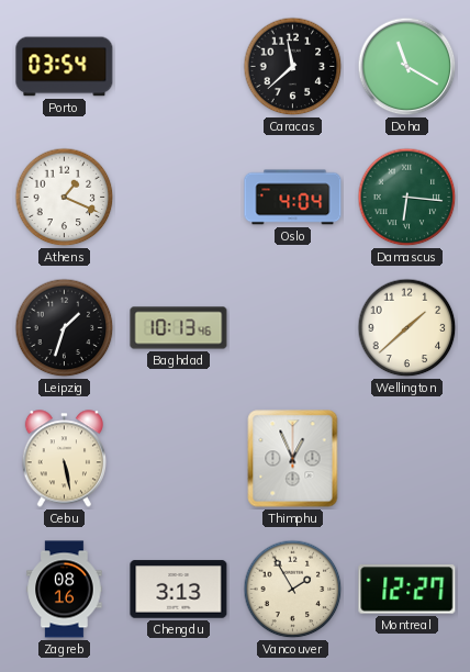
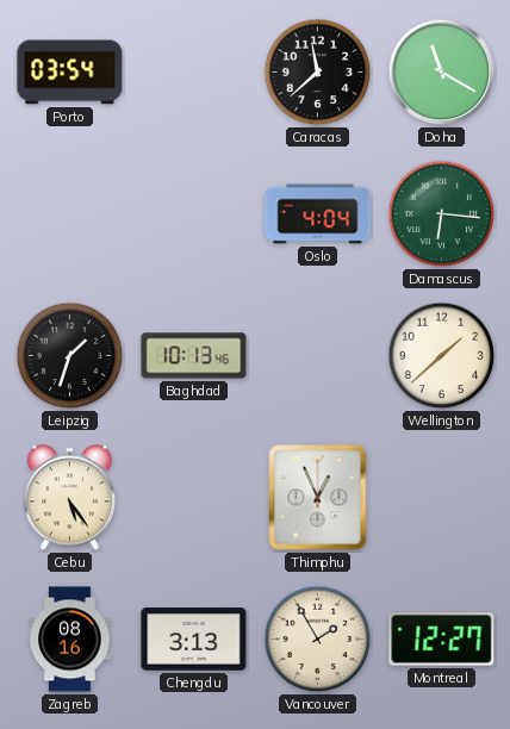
Athens: 1:19 -> none (65, 198)
Cebu: 5:28 -> 5:24 (69, 498)
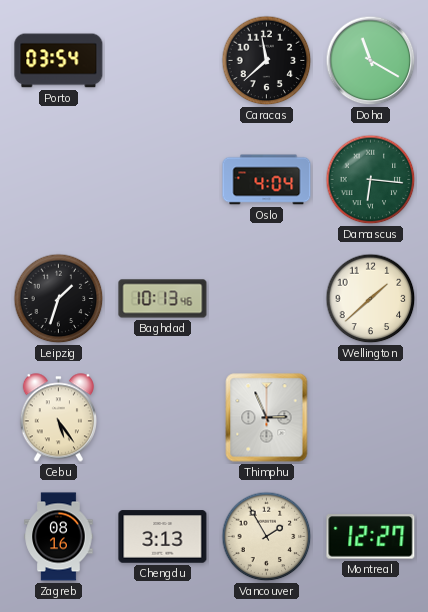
Thimphu: 12:56 -> 2:56 (267, 418)
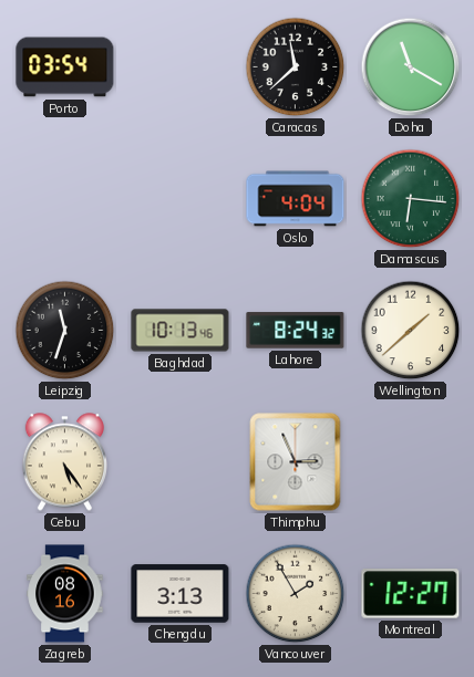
Leipzig: 1:33 -> 11:33 (65, 331)
Lahore: none -> 8:24 (296, 331)
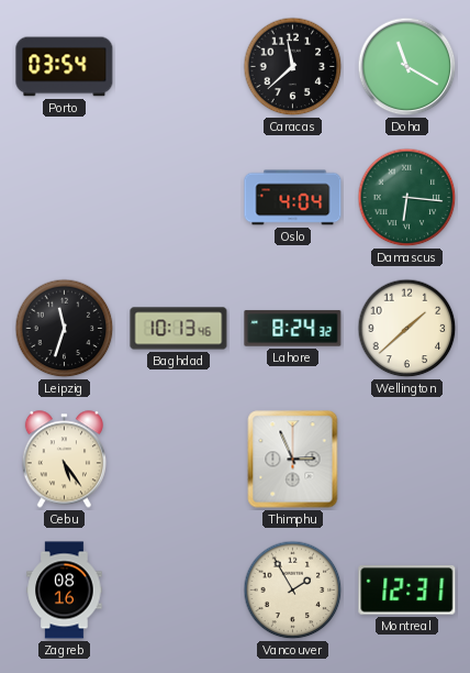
Chengdu: 3:13 -> none (181, 594)
Montreal: 12:27 -> 12:31 (407, 591)
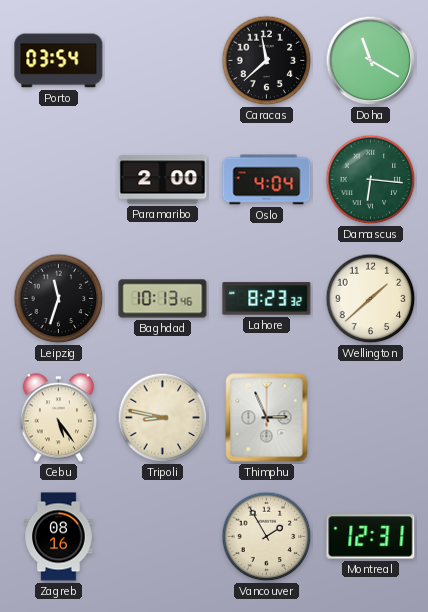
Paramaribo: none -> 2:00 (163, 180)
Lahore: 8:24 -> 8:23 (267, 299)
Tripoli: none -> 8:47 (163, 418)
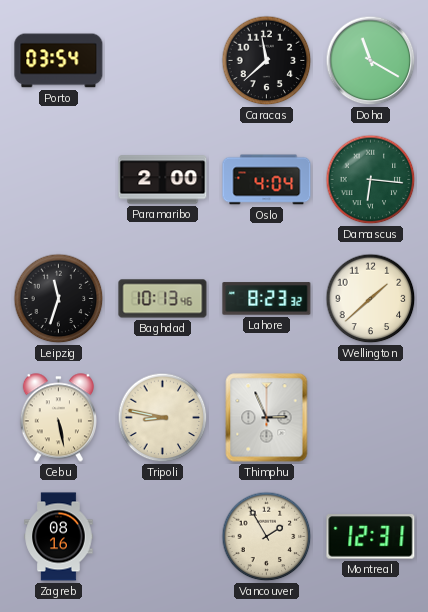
Cebu: 5:24 -> 5:28 (58, 418)
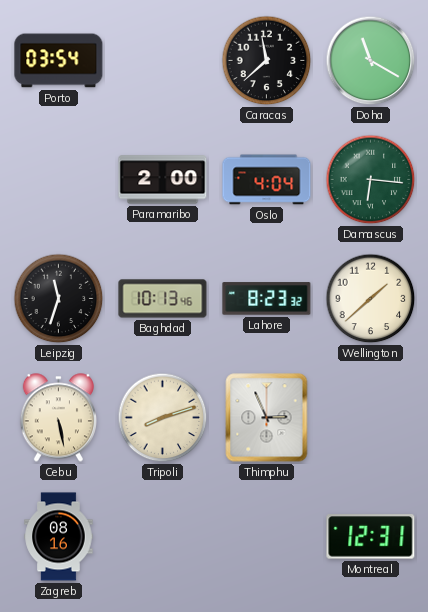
Tripoli: 8:47 -> 8:12 (163, 418)
Vancouver: 1:55 -> none (267, 537)
